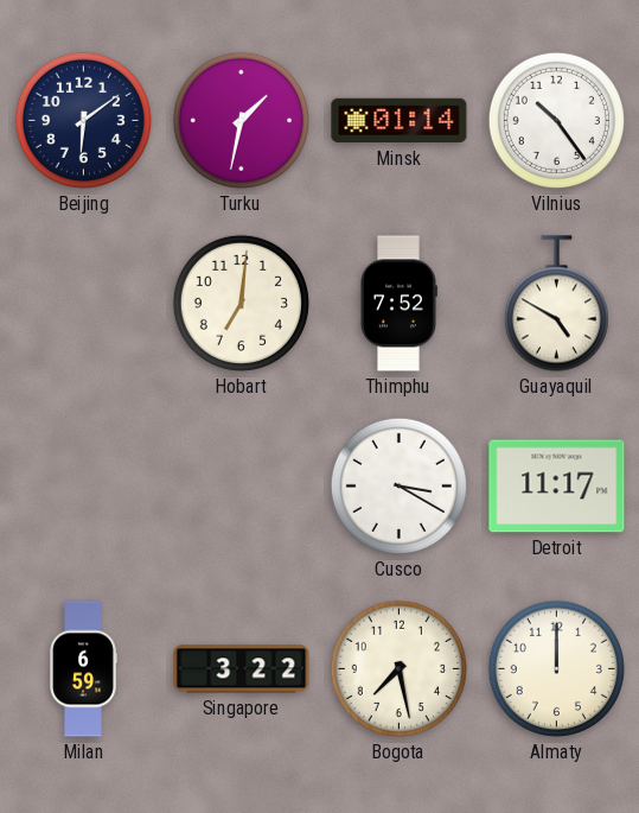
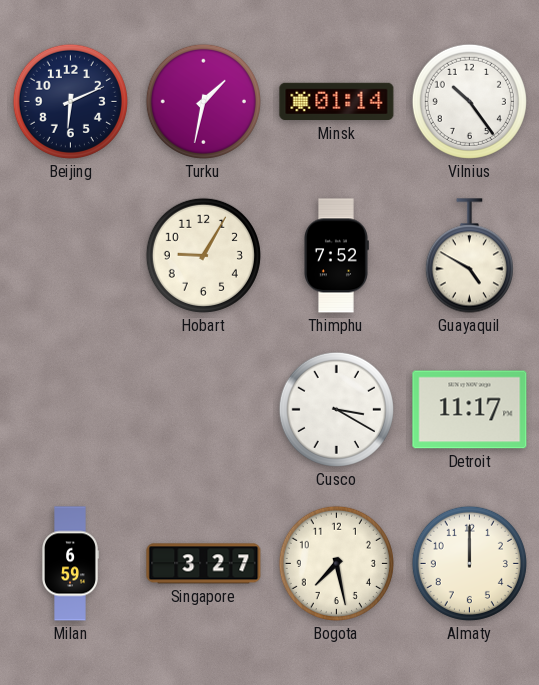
Beijing: 6:09 -> 6:11 (70, 101)
Hobart: 7:01 -> 9:05 (203, 255)
Singapore: 3:22 -> 3:27 (204, 564)
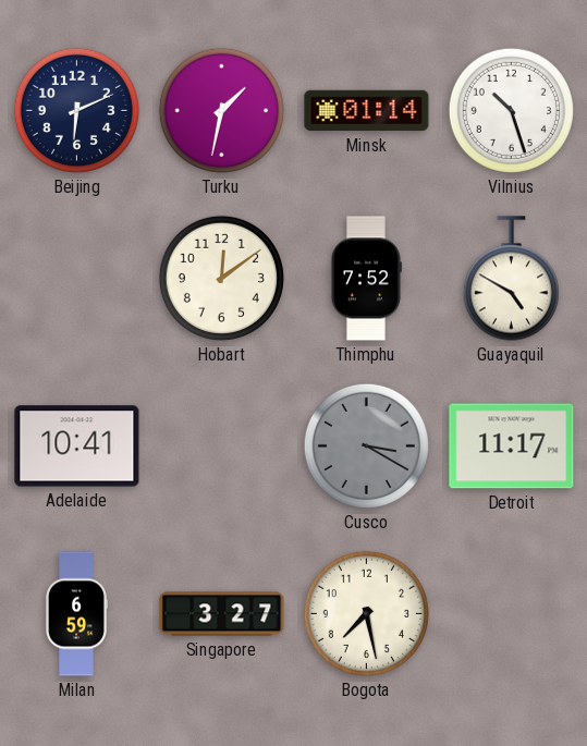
Vilnius: 10:24 -> 10:27 (511, 110)
Hobart: 9:05 -> 12:09 (221, 278)
Adelaide: none -> 10:41 (77, 447)
Cusco dial: white -> grey (366, 445)
Almaty: 12:00 -> none (469, 563)
